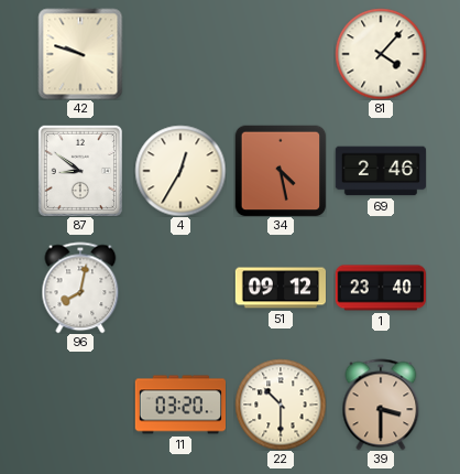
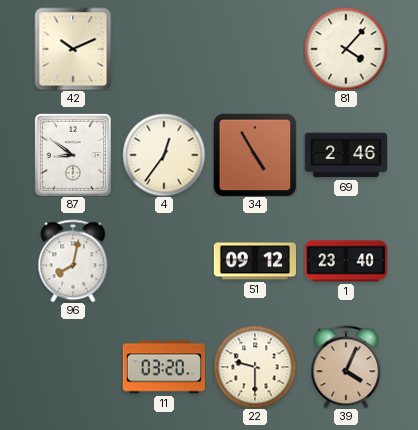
42: 9:48 -> 10:11 (73, 49)
4: 12:35 -> 12:36 (164, 155)
34: 4:28 -> 4:55 (255, 155)
22: 10:30 -> 9:30 (255, 367)
39: 3:30 -> 4:04 (346, 367)
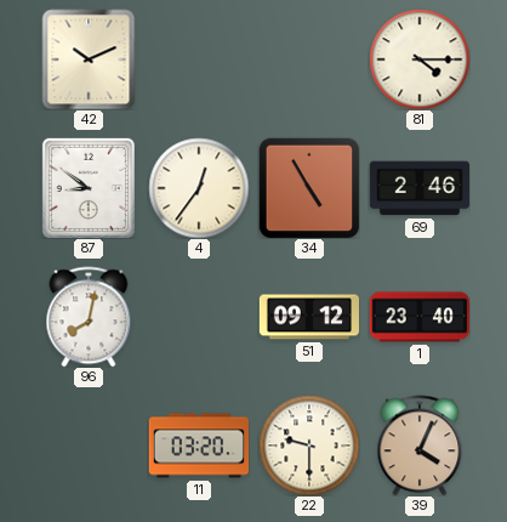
81: 4:07 -> 4:15 (420, 59)
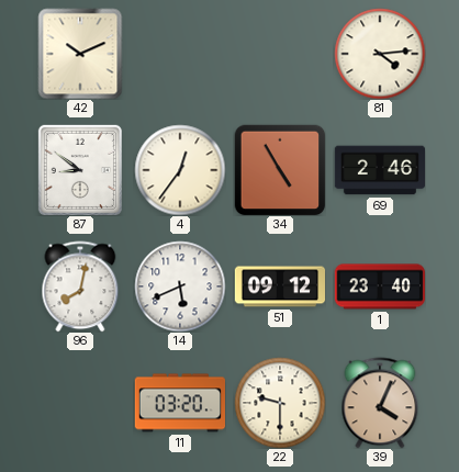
81: 4:15 -> 4:14 (380, 54)
14: none -> 5:41 (180, 286)
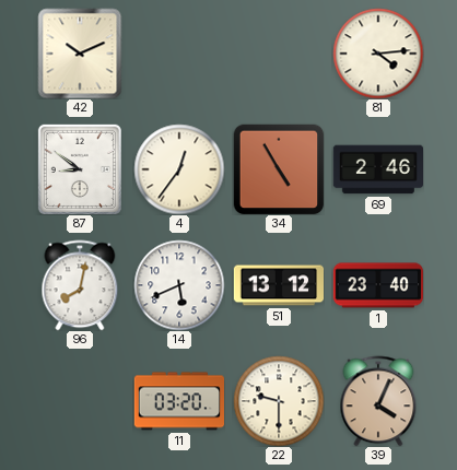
51: 09:12 -> 13:12 (279, 285)
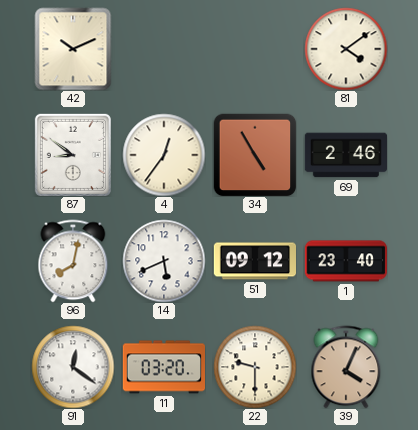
81: 4:14 -> 4:09 (346, 49)
51: 13:12 -> 09:12 (255, 261)
91: none -> 12:21 (73, 367)
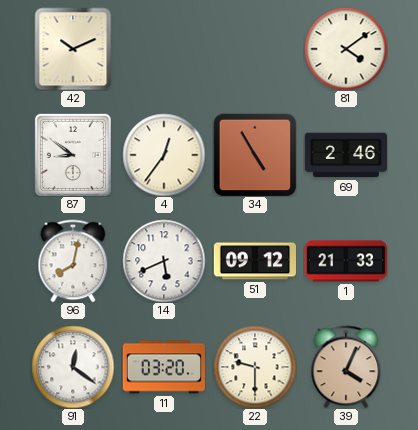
1: 23:40 -> 21:33 (345, 261)
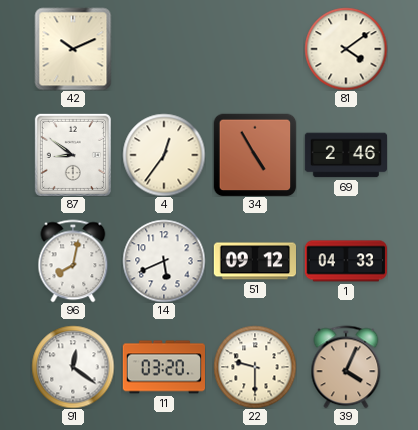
1: 21:33 -> 04:33 (345, 261)
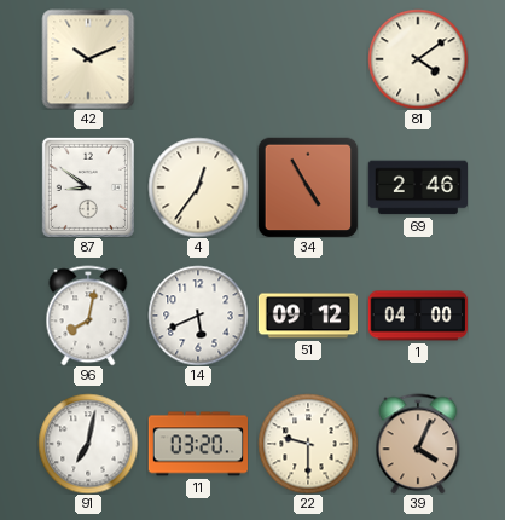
1: 04:33 -> 04:00 (417, 316)
91: 12:21 -> 7:02 (88, 444)
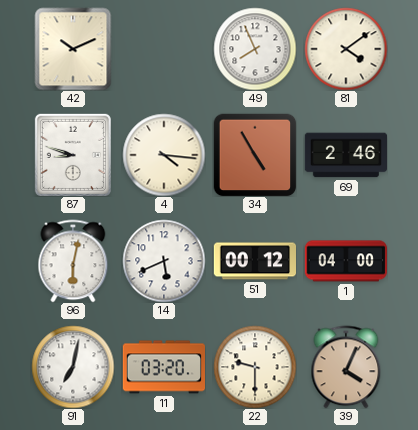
49: none -> 7:56 (255, 49)
87: 8:51 -> 8:48 (73, 155)
4: 12:36 -> 4:16 (164, 155)
96: 8:02 -> 6:02 (73, 261)
51: 09:12 -> 00:12 (255, 261)
